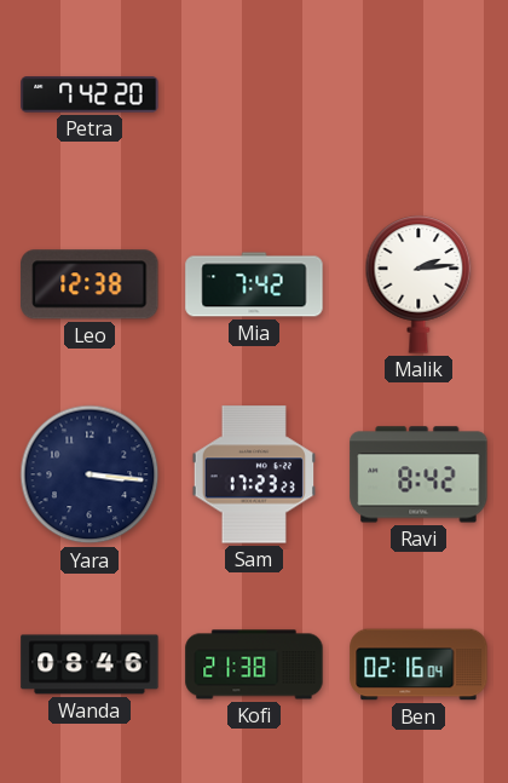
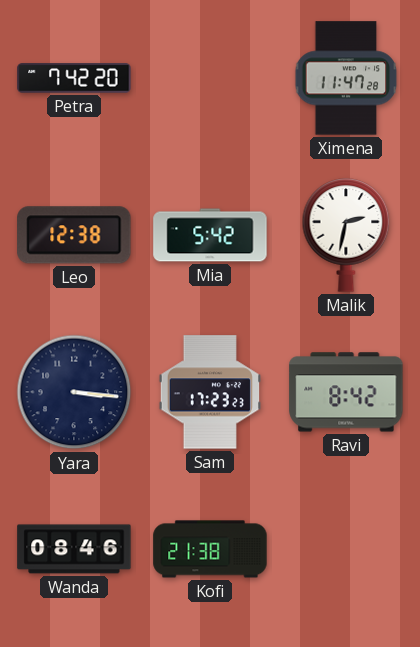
Ximena: none -> 11:47 (346, 78)
Mia: 7:42 -> 5:42 (210, 235)
Malik: 2:14 -> 2:32 (346, 235)
Ben: 02:16 -> none (418, 664)
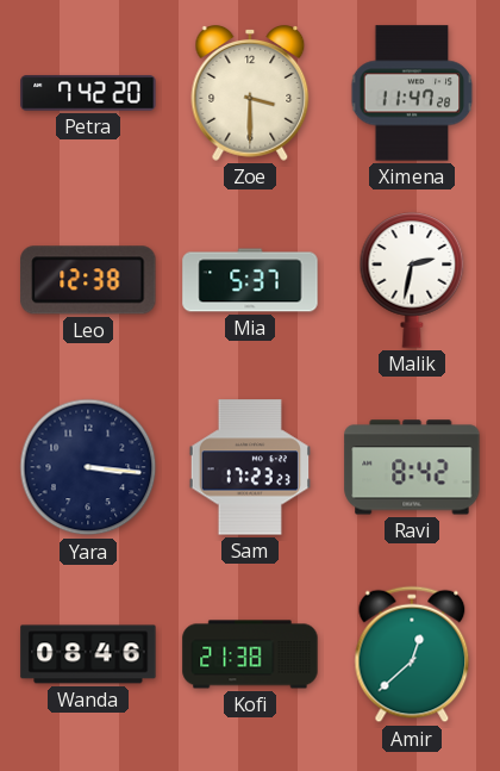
Zoe: none -> 3:30 (250, 94)
Mia: 5:42 -> 5:37 (250, 280)
Amir: none -> 12:38 (412, 654)
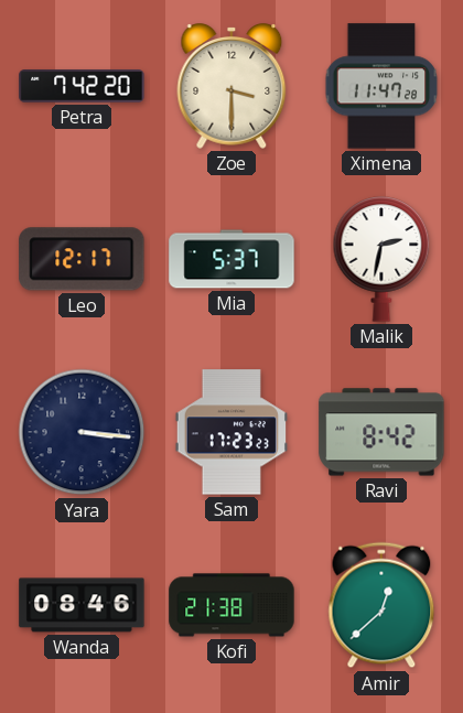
Leo: 12:38 -> 12:17 (82, 259)
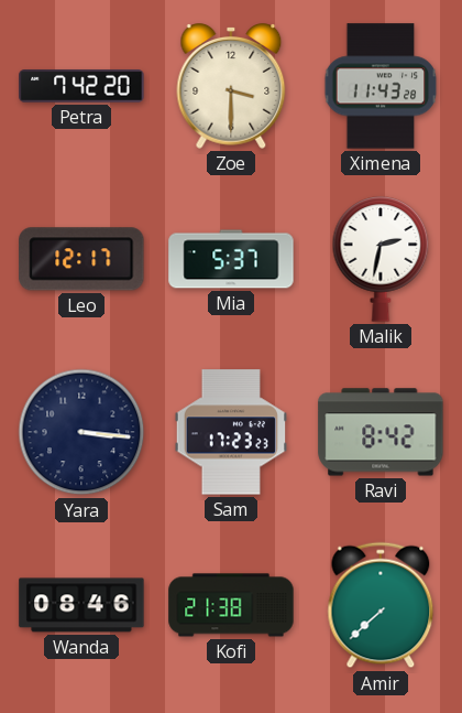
Ximena: 11:47 -> 11:43 (381, 86)
Amir: 12:38 -> 7:38 (381, 605)
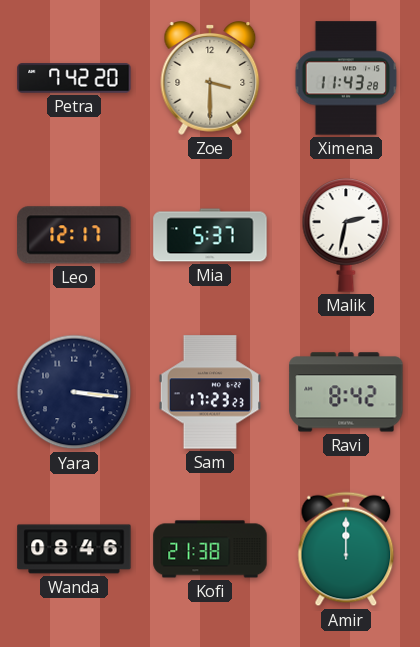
Amir: 7:38 -> 12:00 (346, 549)
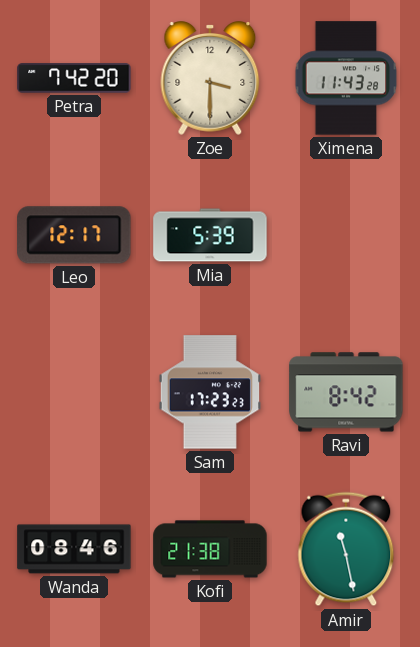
Mia: 5:37 -> 5:39 (210, 235)
Malik: 2:32 -> none (346, 235)
Yara: 3:16 -> none (74, 392)
Amir: 12:00 -> 11:28 (346, 549)
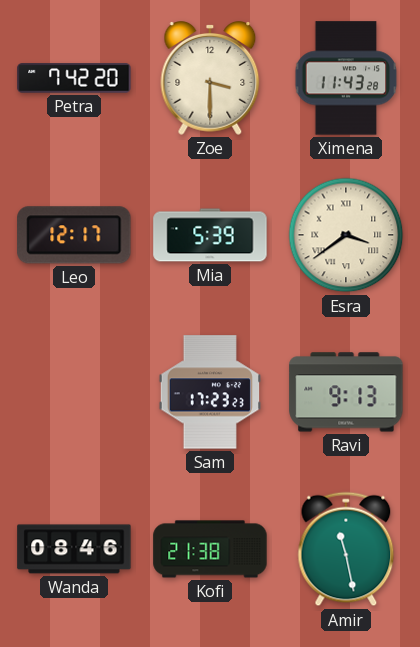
Esra: none -> 3:39 (346, 235)
Ravi: 8:42 -> 9:13 (346, 392)
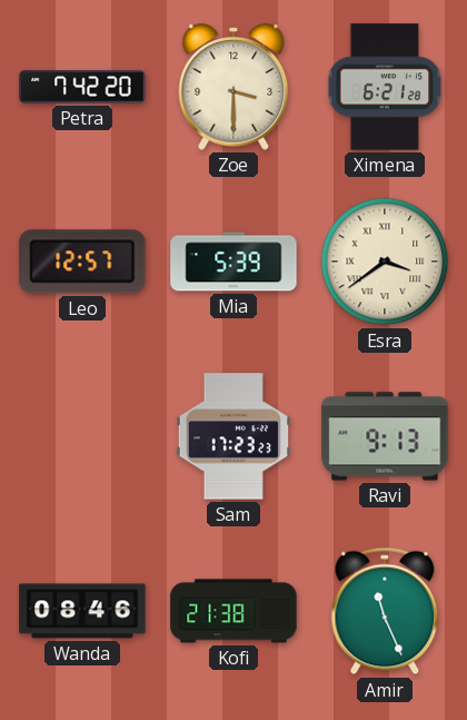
Ximena: 11:43 -> 6:21 (385, 87)
Leo: 12:17 -> 12:57 (82, 262)
Amir: 11:28 -> 11:26 (385, 611)
